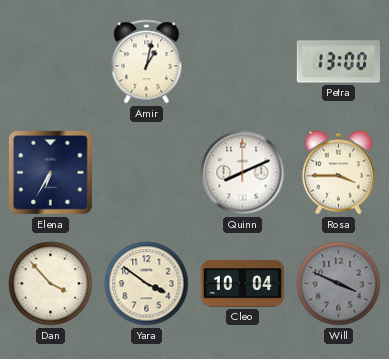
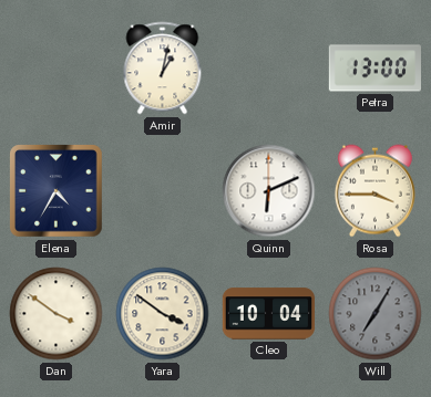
Elena: 6:35 -> 4:35 (57, 191)
Quinn: 8:11 -> 6:11 (269, 191)
Dan: 3:53 -> 3:51 (57, 314)
Will: 3:49 -> 7:05 (376, 314)
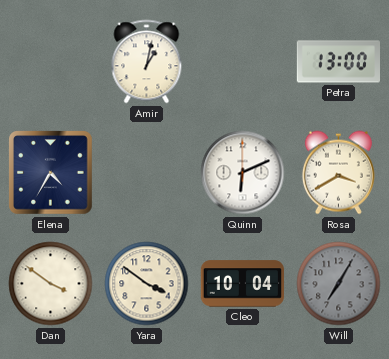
Rosa: 3:45 -> 3:40 (338, 173)
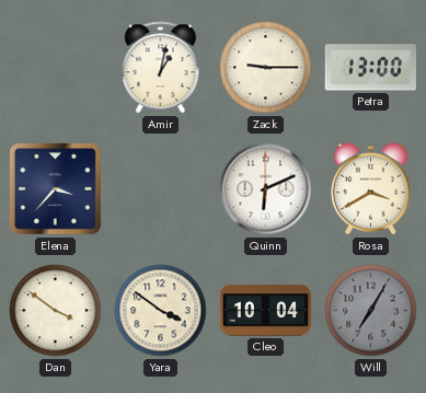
Zack: none -> 9:15 (266, 68)
Elena: 4:35 -> 3:37 (56, 189)
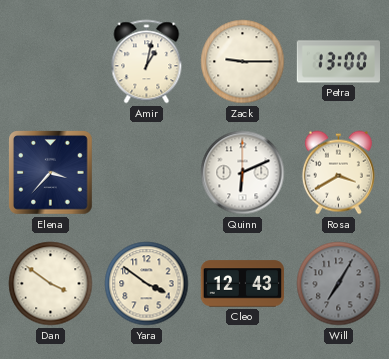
Cleo: 10:04 -> 12:43 (243, 284)
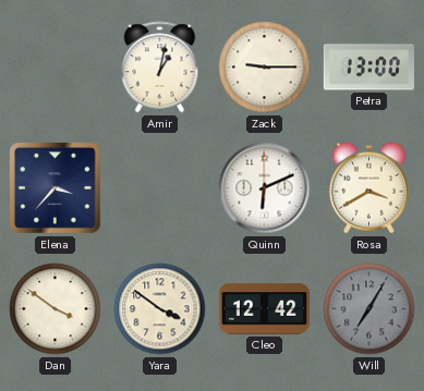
Cleo: 12:43 -> 12:42 (265, 309)
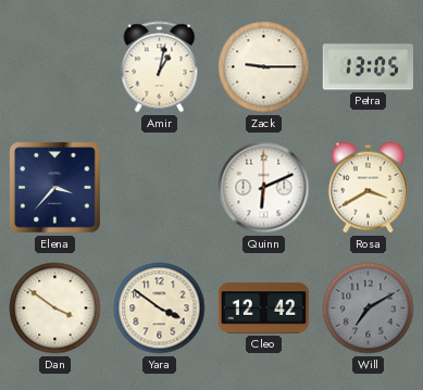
Petra: 13:00 -> 13:05 (368, 67)
Will: 7:05 -> 7:10 (369, 309)
